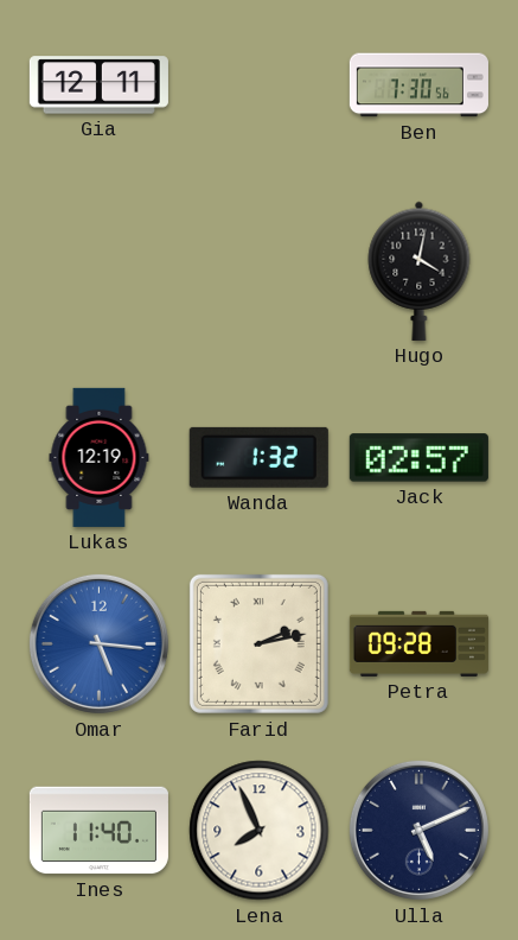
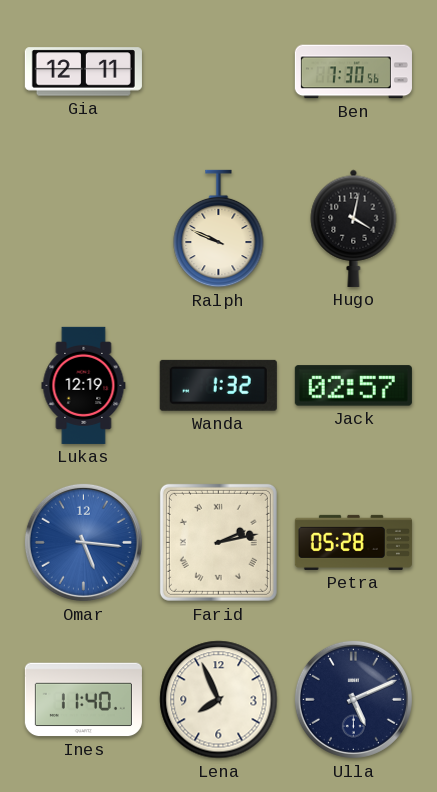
Ralph: none -> 9:49 (219, 229)
Petra: 09:28 -> 05:28 (353, 542)
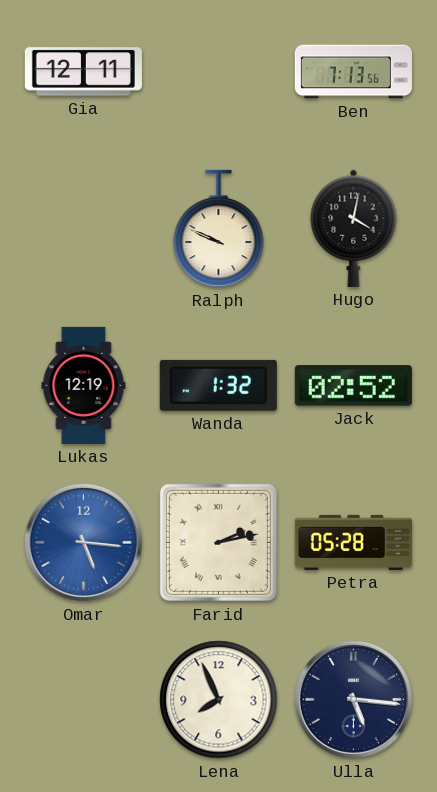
Ben: 7:30 -> 7:13 (353, 72)
Jack: 02:57 -> 02:52 (353, 386)
Ines: 11:40 -> none (83, 700)
Ulla: 5:11 -> 5:16 (353, 699)
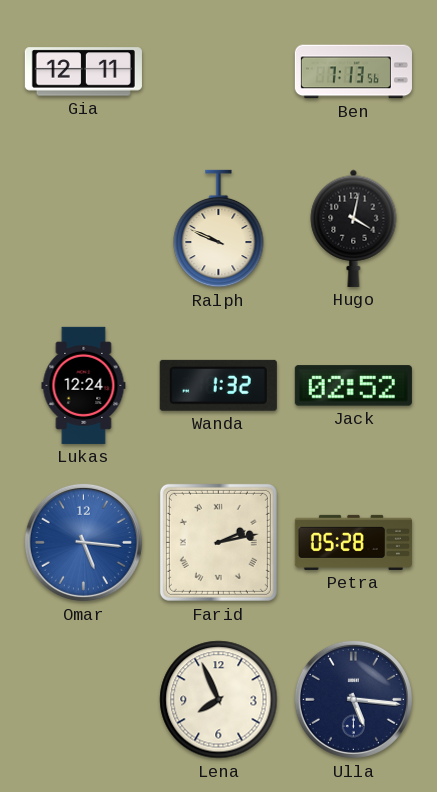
Lukas: 12:19 -> 12:24 (84, 385)
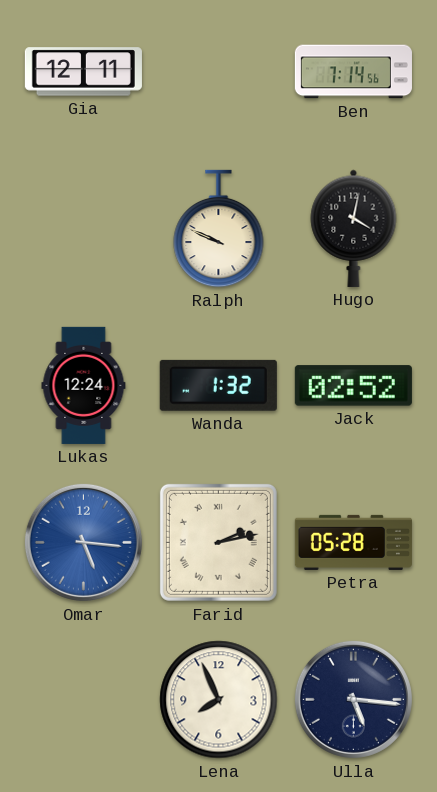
Ben: 7:13 -> 7:14 (353, 72)
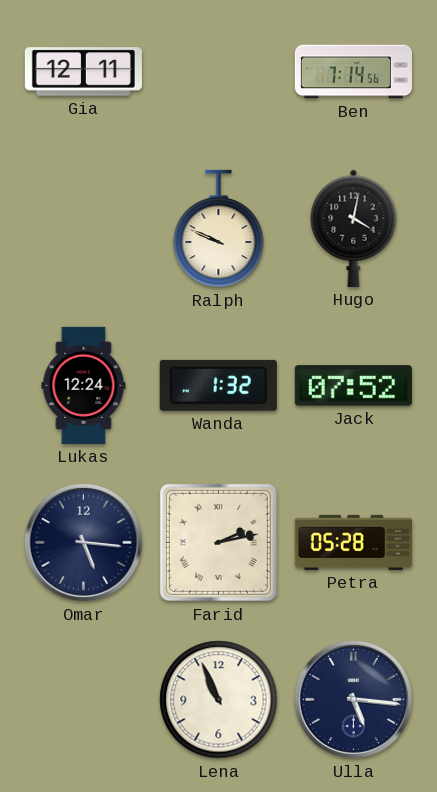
Jack: 02:52 -> 07:52 (353, 386)
Omar dial: blue -> navy (83, 542)
Lena: 7:56 -> 10:56 (219, 700)
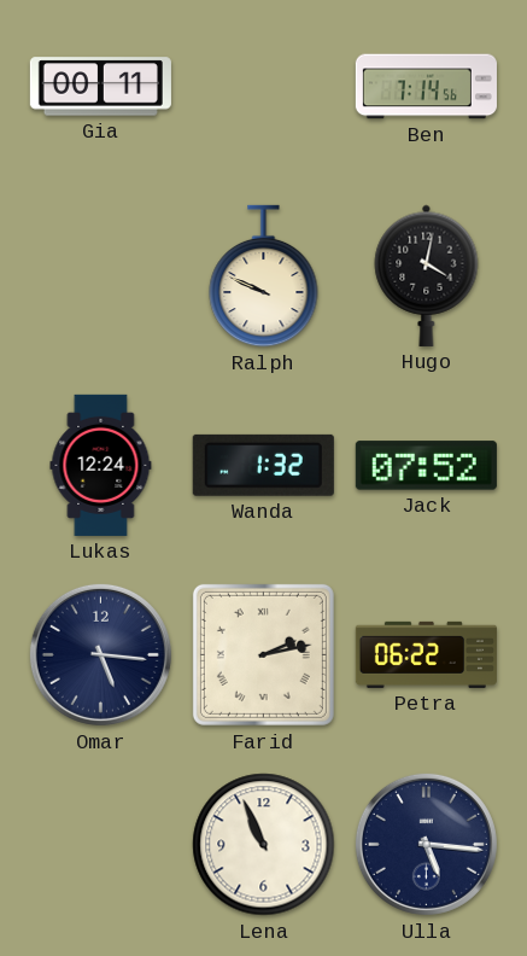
Gia: 12:11 -> 00:11 (100, 87)
Petra: 05:28 -> 06:22 (426, 654)
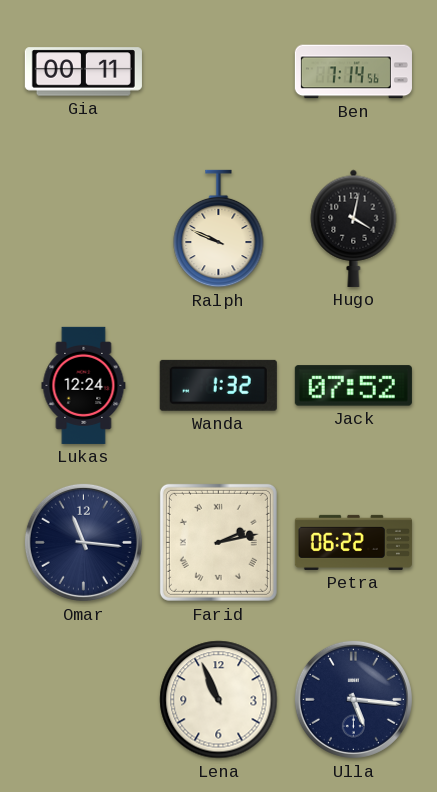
Omar: 5:16 -> 11:16 (83, 542)
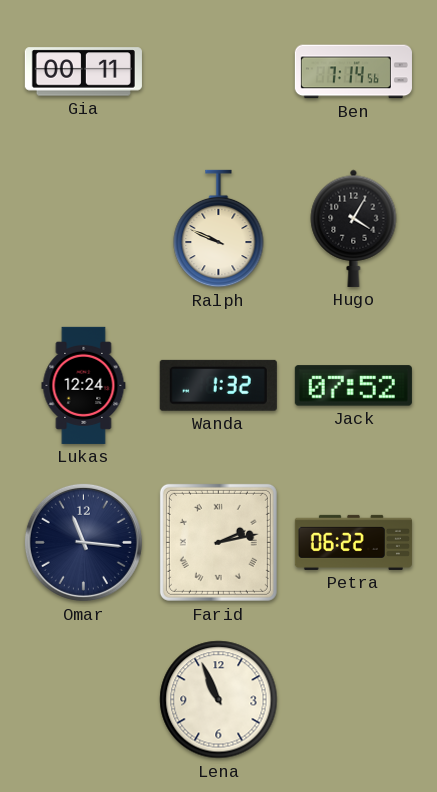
Hugo: 4:02 -> 4:05 (354, 228)
Ulla: 5:16 -> none (353, 699)
